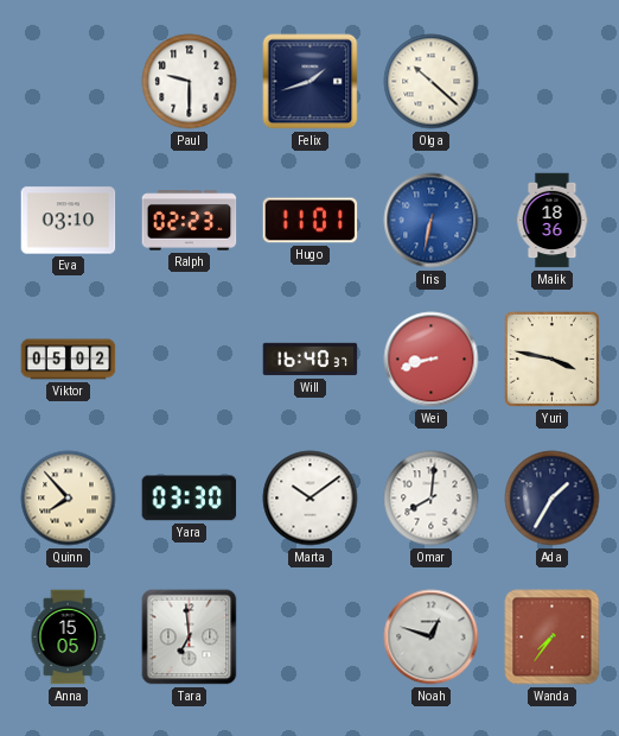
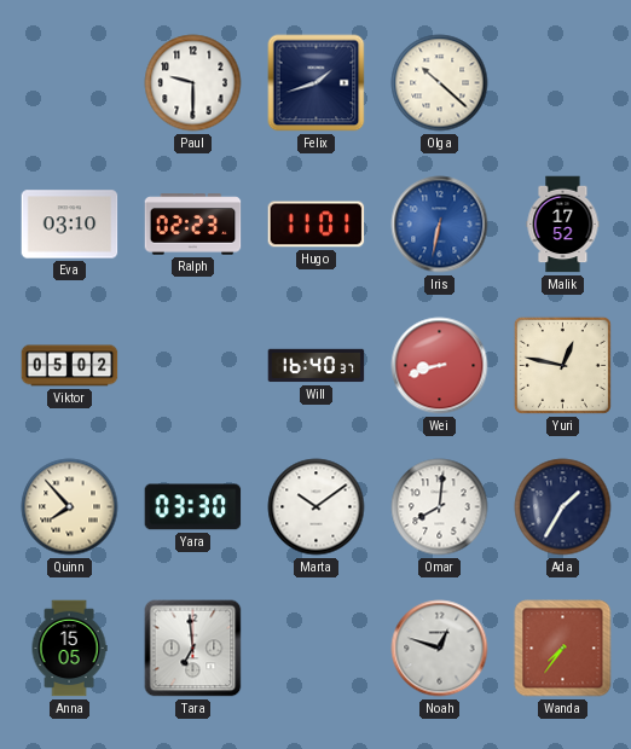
Malik: 18:36 -> 17:52 (563, 225)
Yuri: 3:47 -> 12:47 (562, 365)
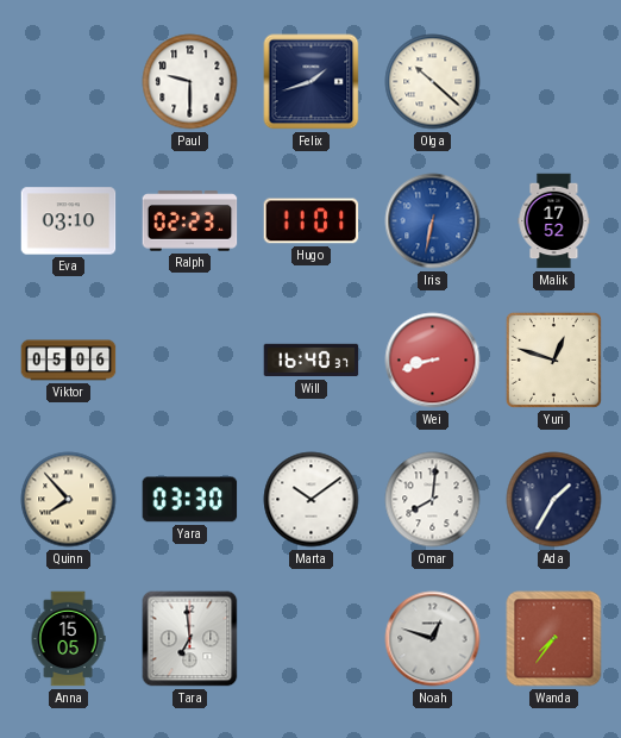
Viktor: 05:02 -> 05:06 (69, 361)
Yuri: 12:47 -> 12:48 (553, 359)
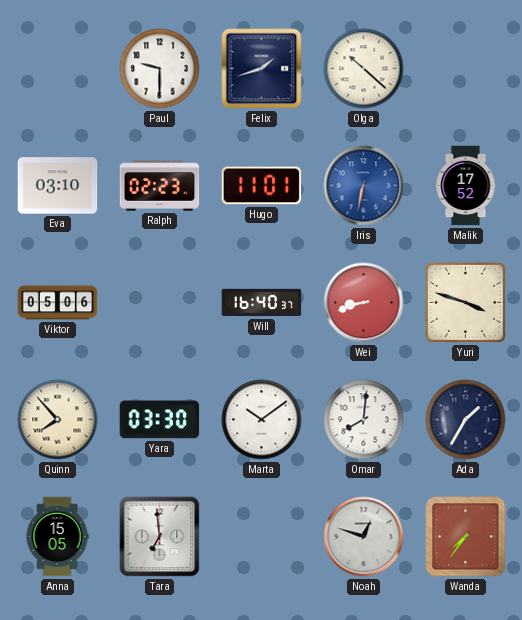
Yuri: 12:48 -> 3:48 (465, 302)
